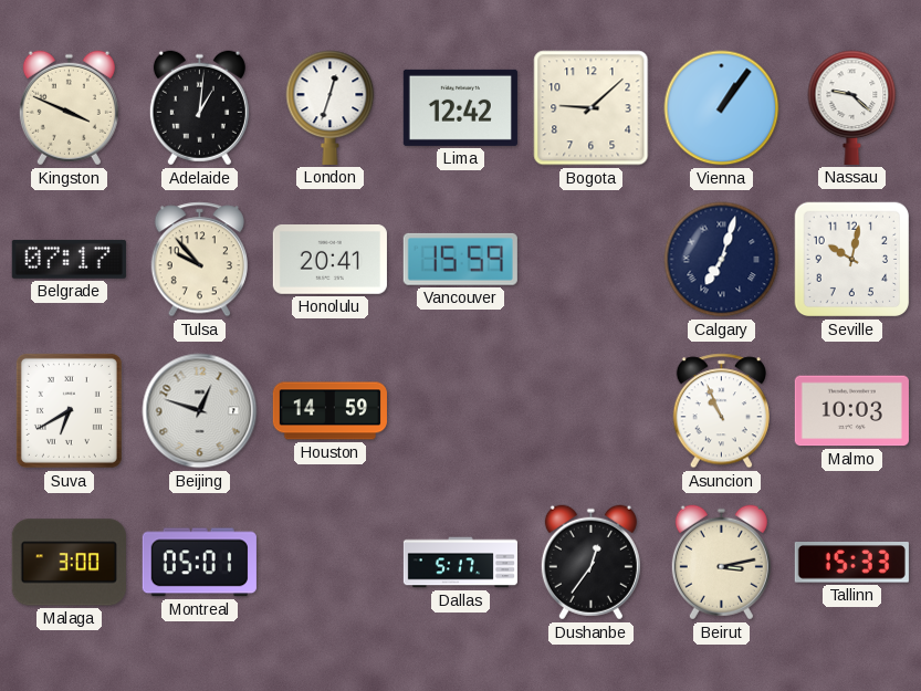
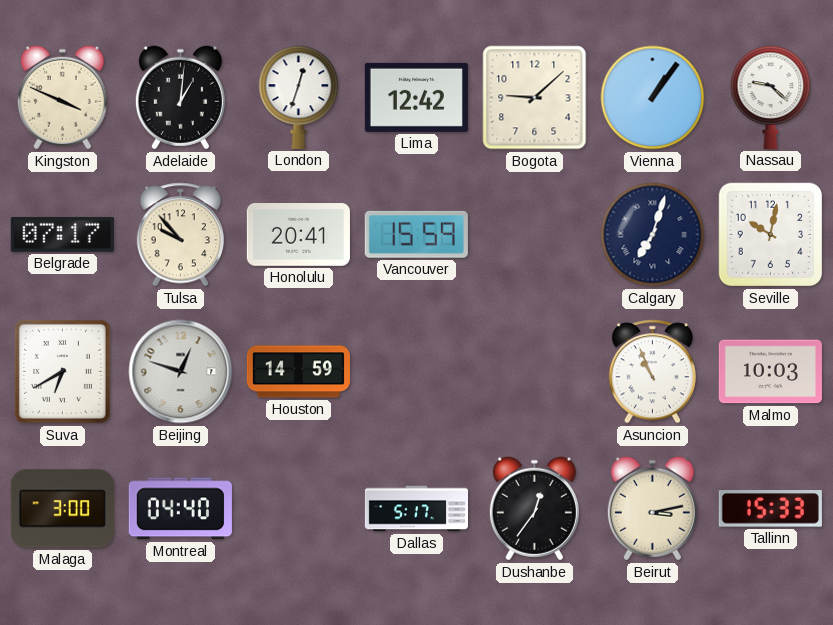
Montreal: 05:01 -> 04:40 (180, 509)
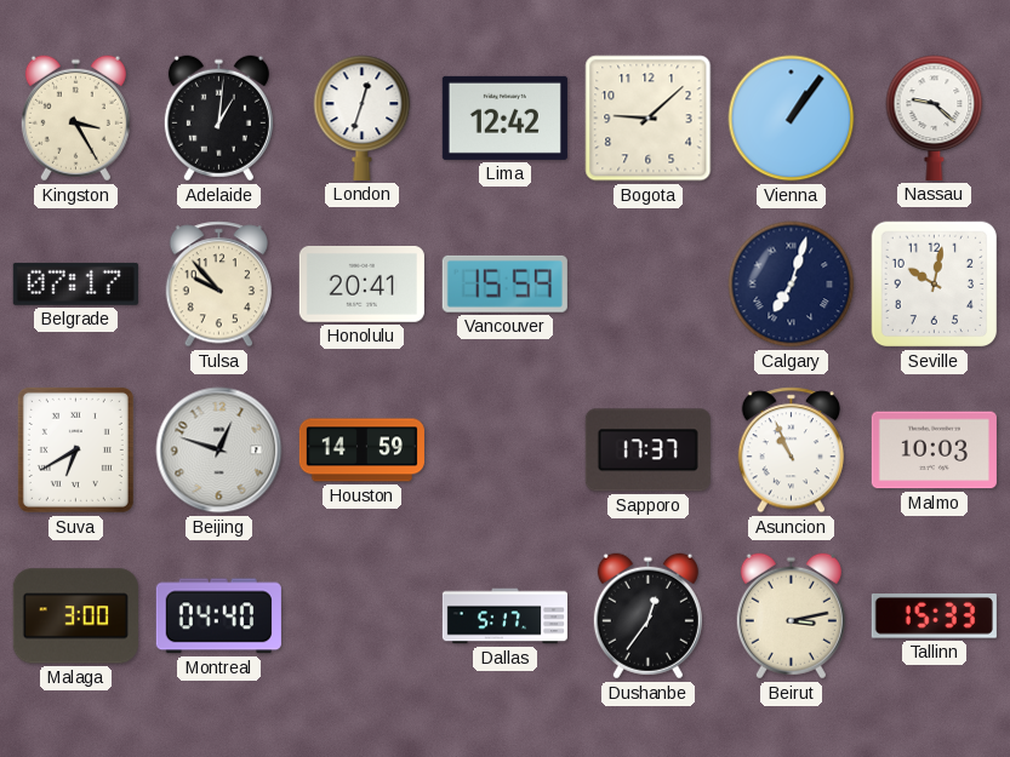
Kingston: 3:49 -> 3:25 (75, 119)
Sapporo: none -> 17:37 (647, 451)
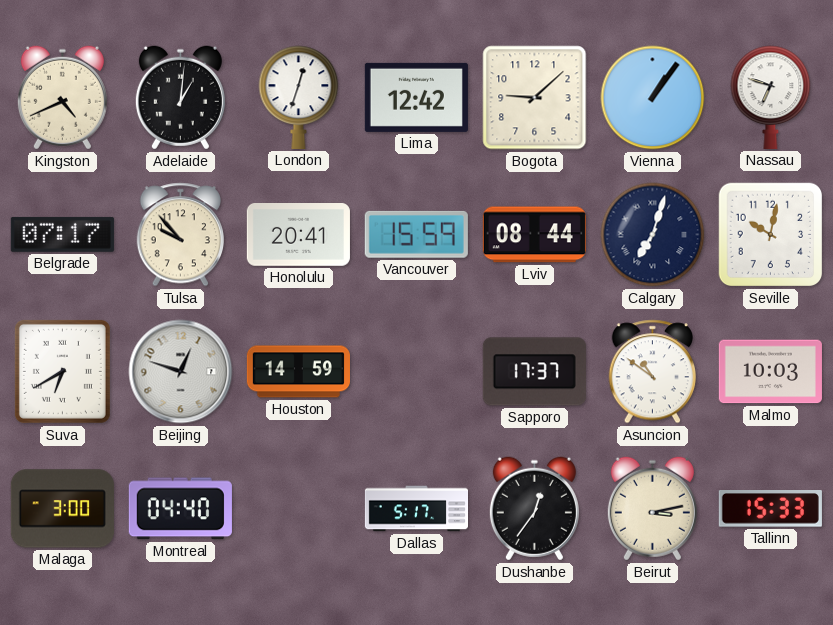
Kingston: 3:25 -> 4:41 (62, 98)
Nassau: 9:22 -> 6:48 (771, 97)
Lviv: none -> 08:44 (534, 235)
Asuncion: 10:56 -> 10:51 (652, 372)
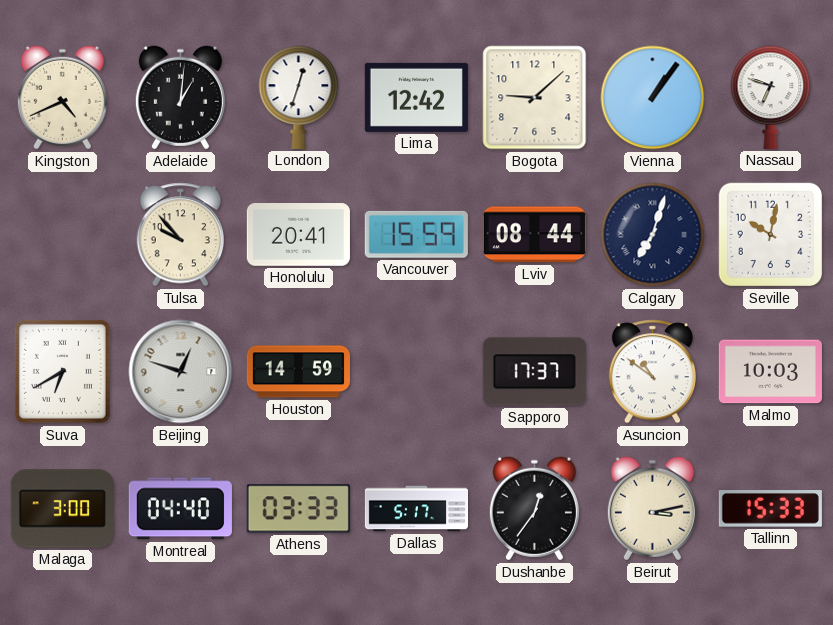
Belgrade: 07:17 -> none (62, 234)
Athens: none -> 03:33 (298, 509)
